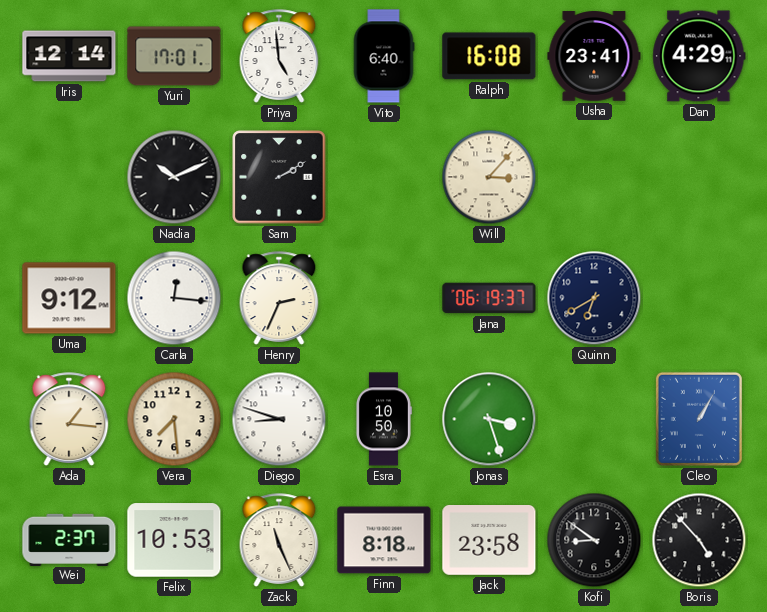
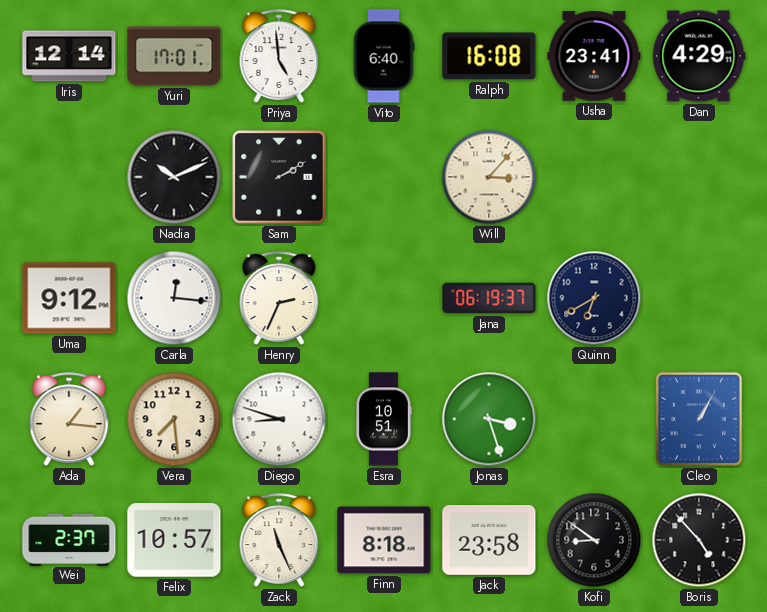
Esra: 10:50 -> 10:51 (383, 419)
Felix: 10:53 -> 10:57 (174, 540)
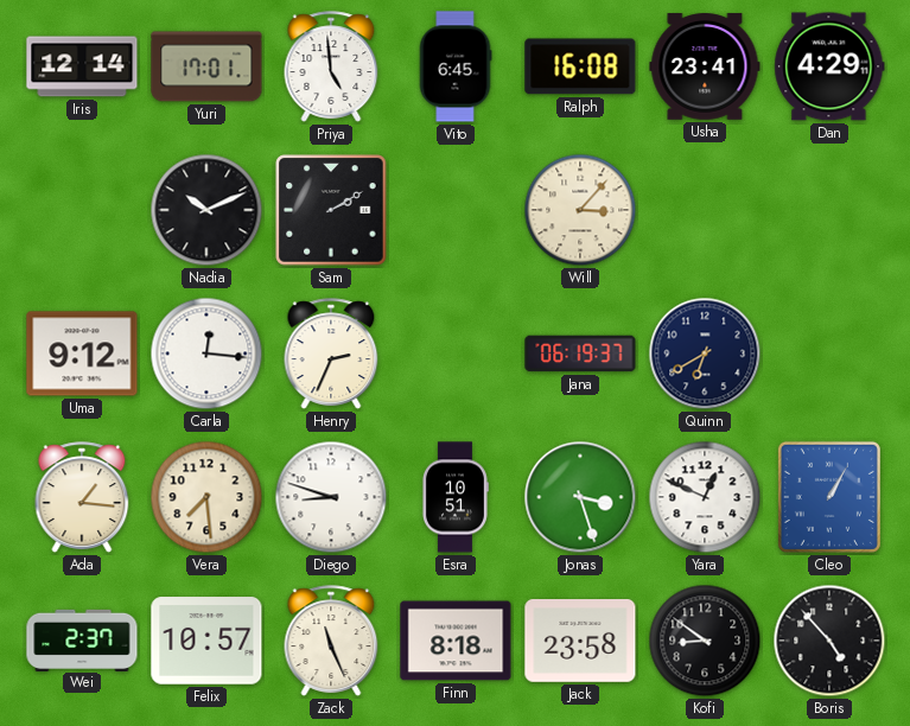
Vito: 6:40 -> 6:45 (456, 66)
Yara: none -> 12:49 (705, 497)
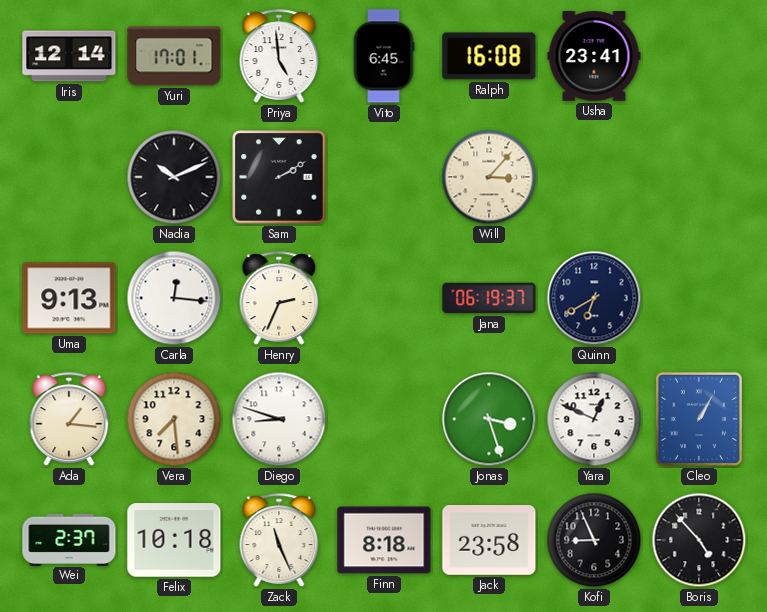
Dan: 4:29 -> none (829, 66)
Uma: 9:12 -> 9:13 (69, 298)
Esra: 10:51 -> none (454, 497)
Felix: 10:57 -> 10:18 (174, 540)
Kofi: 8:51 -> 8:56 (594, 540)
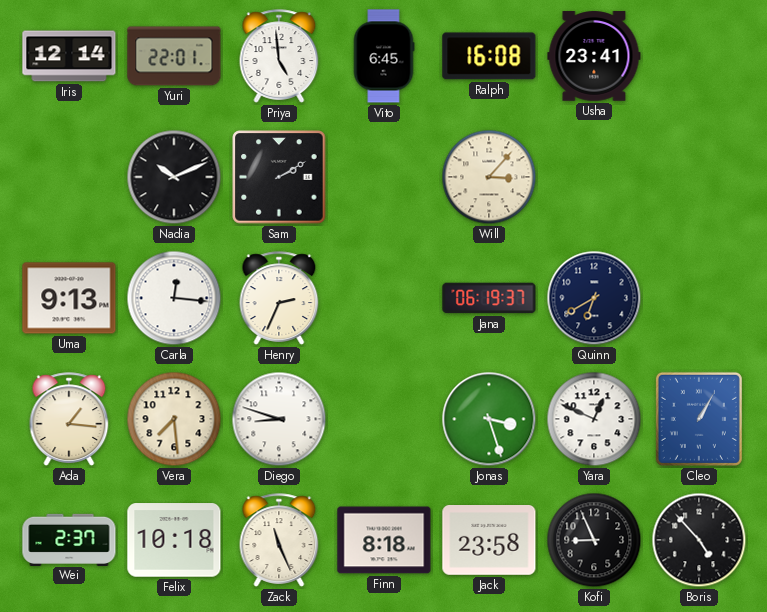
Yuri: 17:01 -> 22:01 (174, 56)
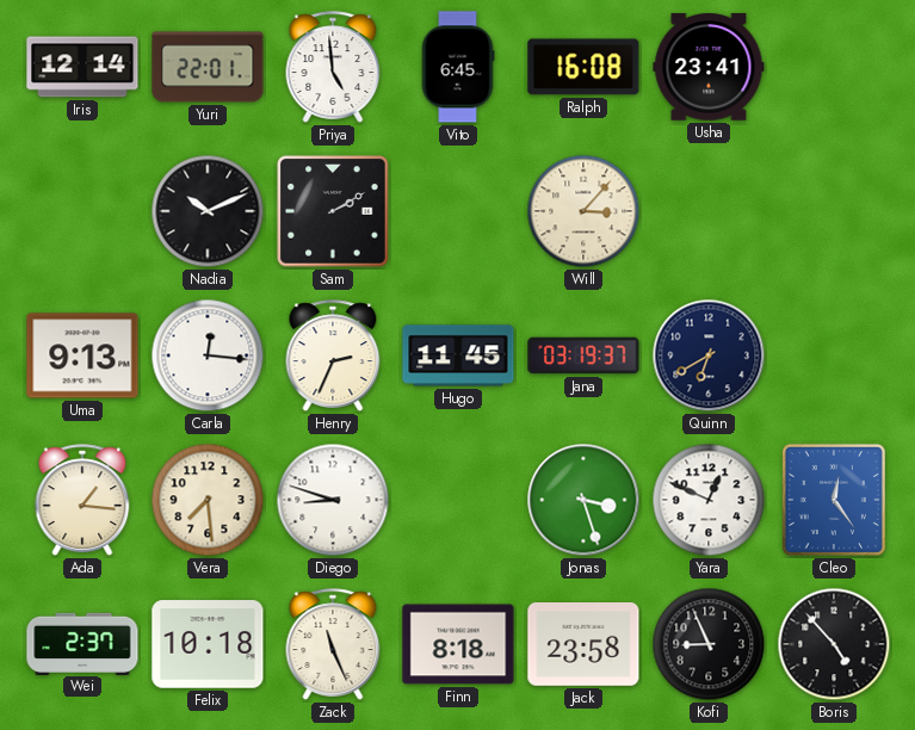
Hugo: none -> 11:45 (458, 355)
Jana: 06:19 -> 03:19 (583, 355)
Cleo: 1:05 -> 12:24 (834, 500)
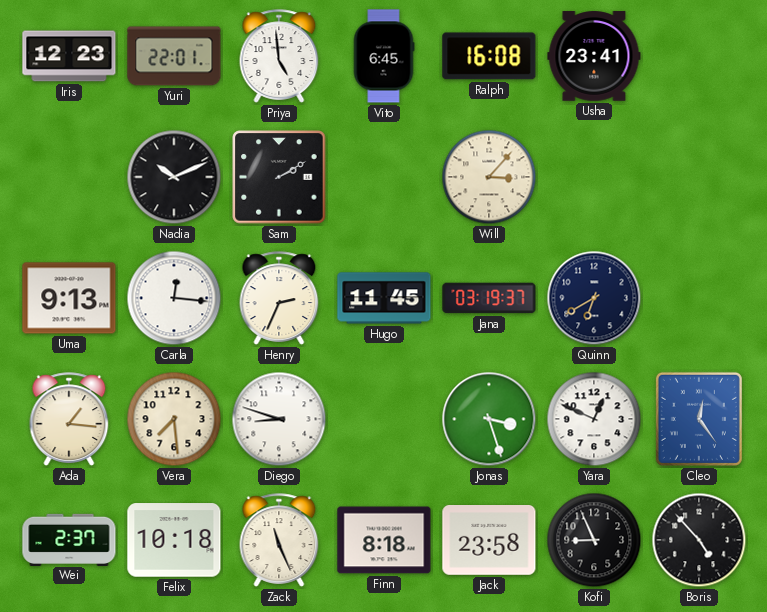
Iris: 12:14 -> 12:23 (69, 56)
